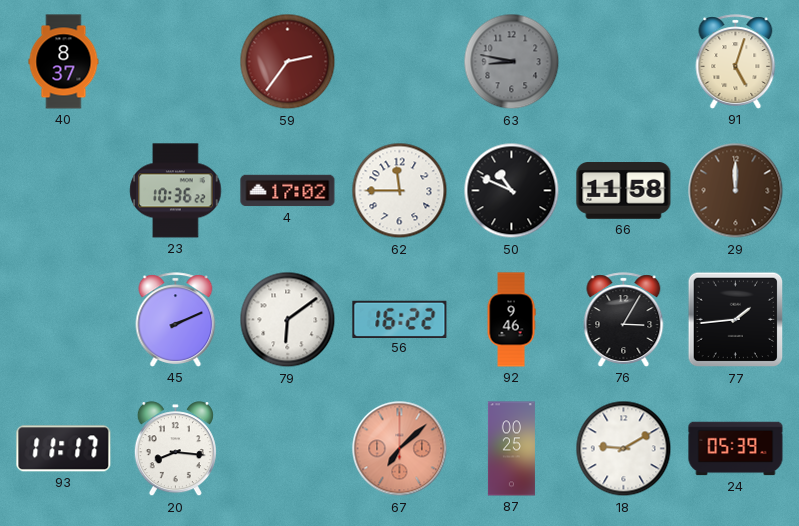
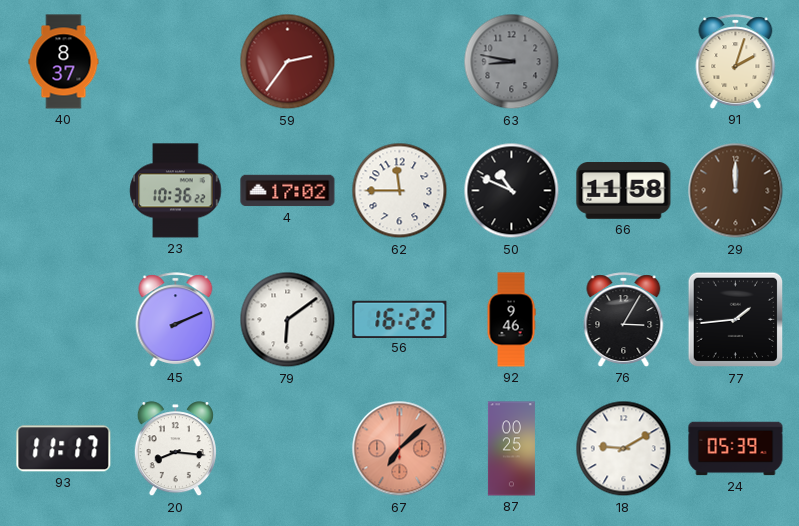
91: 5:03 -> 2:03 (736, 62)
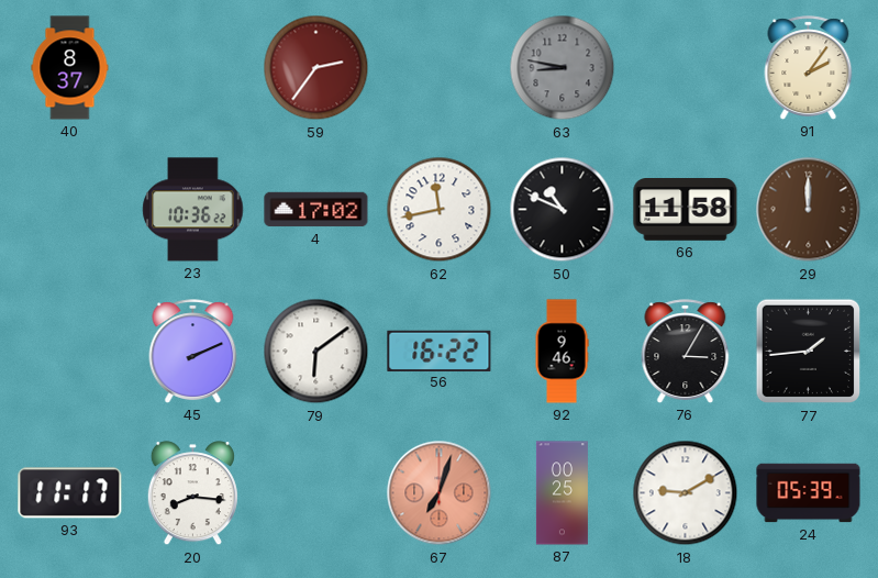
91: 2:03 -> 2:06 (809, 68)
62: 11:45 -> 11:43 (440, 210)
67: 7:08 -> 7:03 (440, 493)
